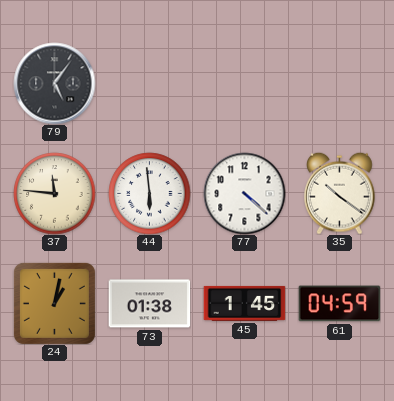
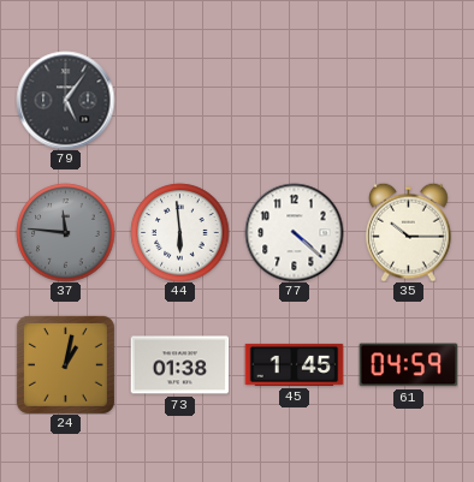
37 dial: cream -> grey (65, 232)
35: 10:21 -> 10:15 (409, 232)
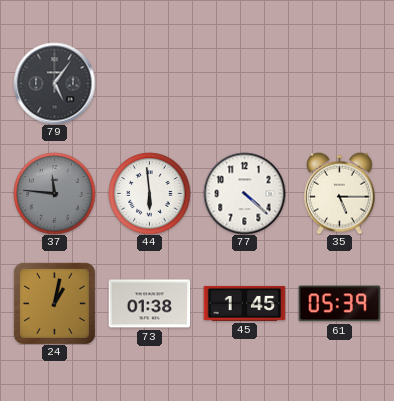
35: 10:15 -> 5:15 (340, 193)
61: 04:59 -> 05:39 (339, 304)
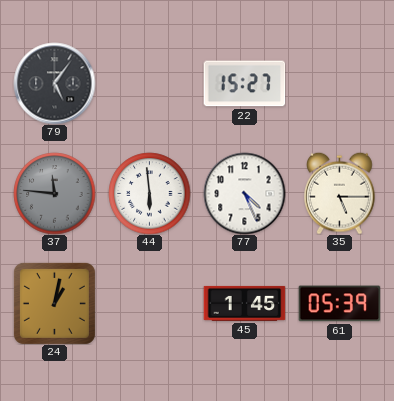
22: none -> 15:27 (244, 84)
77: 4:22 -> 4:26 (244, 193)
73: 01:38 -> none (149, 304)
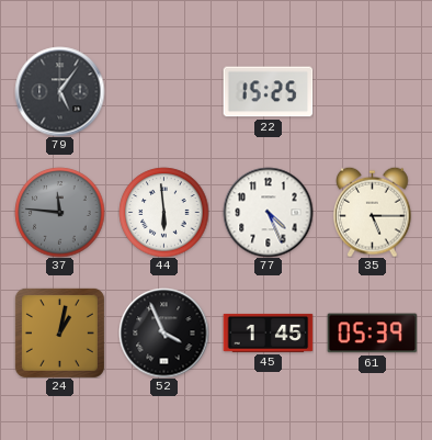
22: 15:27 -> 15:25 (268, 92)
52: none -> 3:56 (163, 332)
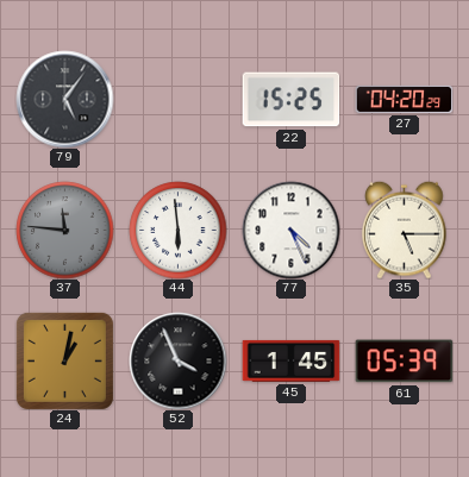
27: none -> 04:20 (404, 99)
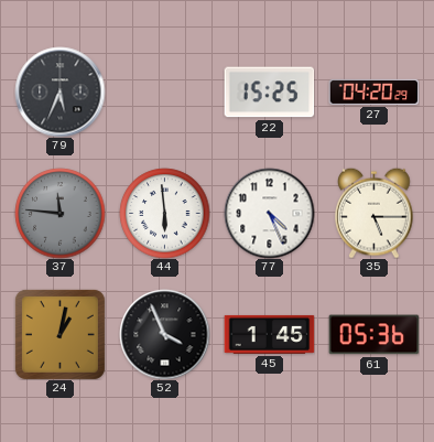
79: 5:06 -> 5:34 (59, 91)
61: 05:39 -> 05:36 (373, 335)
